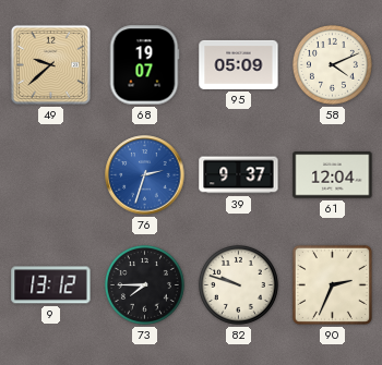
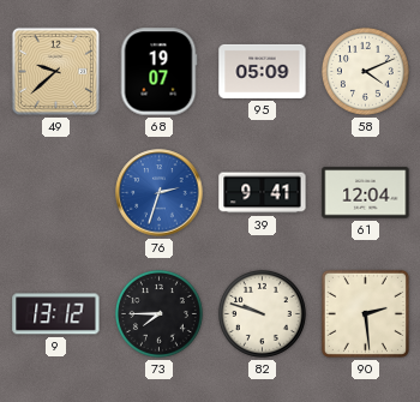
39: 9:37 -> 9:41 (263, 193)
90: 2:34 -> 2:29 (365, 313)
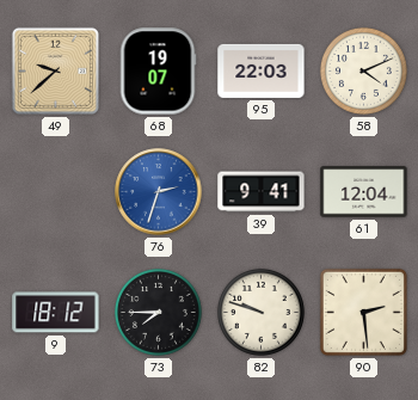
95: 05:09 -> 22:03 (262, 70)
9: 13:12 -> 18:12 (56, 313)
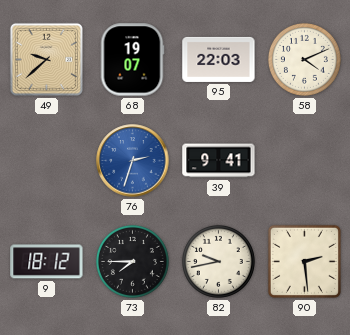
61: 12:04 -> none (364, 192)
82: 9:48 -> 9:43 (218, 261)
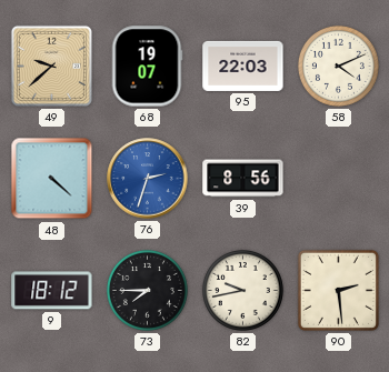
48: none -> 4:22 (52, 179)
39: 9:41 -> 8:56 (243, 179)
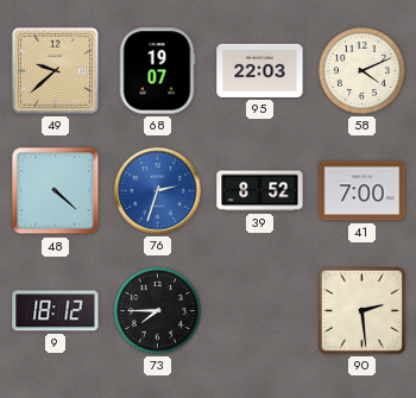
39: 8:56 -> 8:52 (260, 191)
41: none -> 7:00 (363, 191)
82: 9:43 -> none (242, 290)
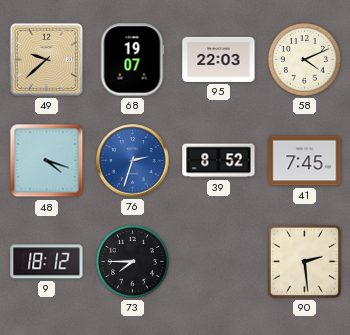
48: 4:22 -> 4:18 (47, 161)
41: 7:00 -> 7:45 (305, 161)
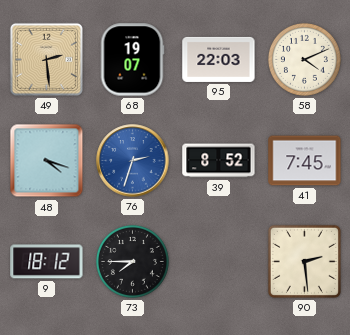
49: 9:38 -> 2:29 (46, 59)
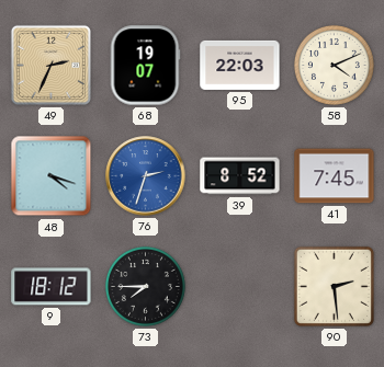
49: 2:29 -> 2:34 (50, 65)
